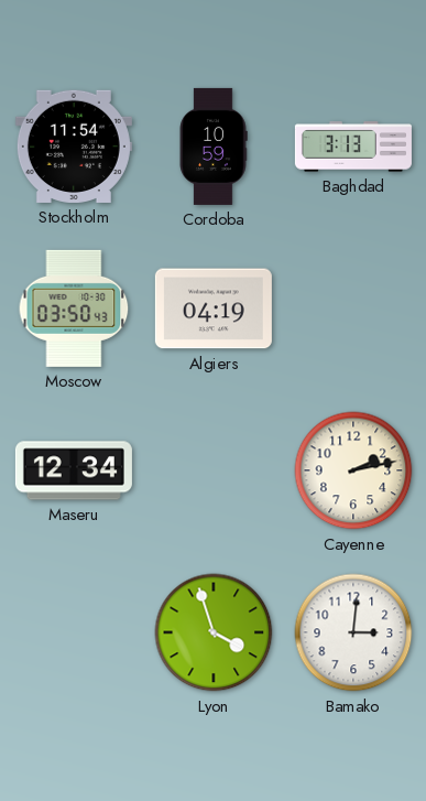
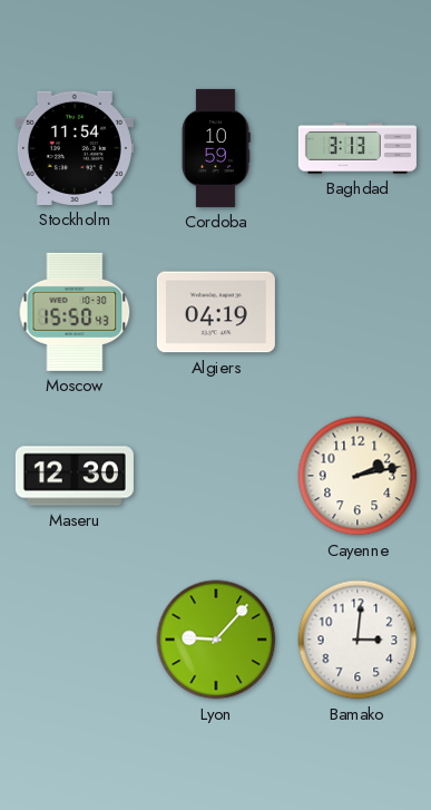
Moscow: 03:50 -> 15:50 (75, 312)
Maseru: 12:34 -> 12:30 (75, 476)
Lyon: 3:57 -> 9:07 (216, 640)
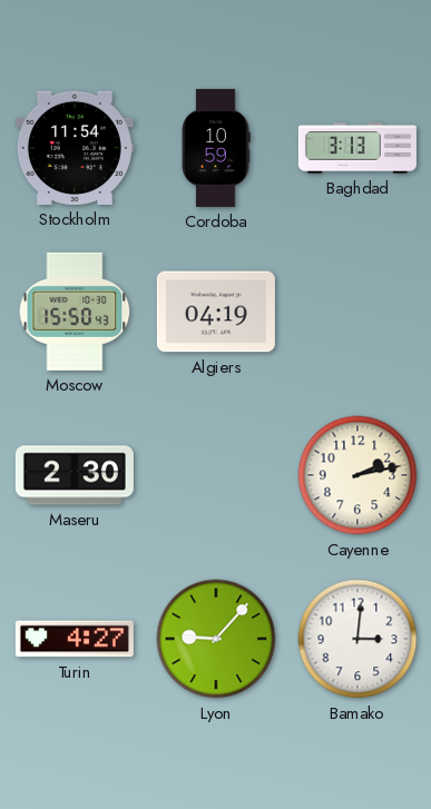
Maseru: 12:30 -> 2:30 (75, 475)
Turin: none -> 4:27 (75, 639)
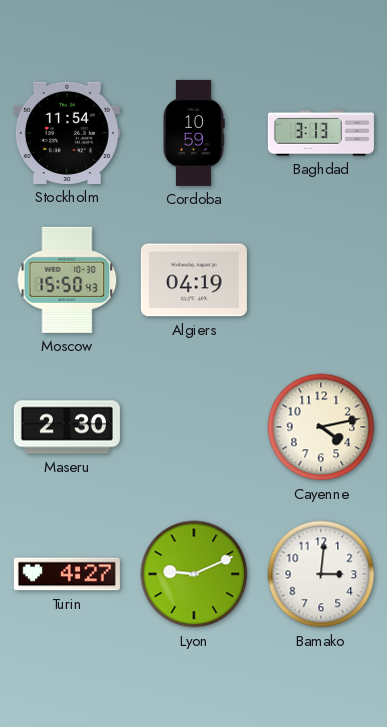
Cayenne: 2:13 -> 4:13 (321, 427)
Lyon: 9:07 -> 9:11 (194, 574)
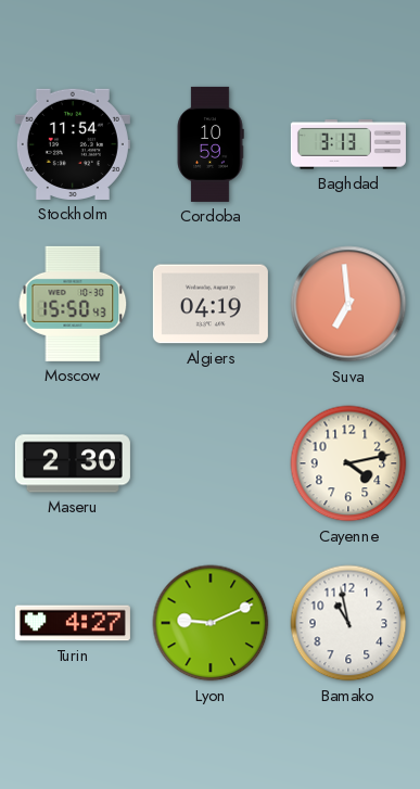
Suva: none -> 6:59 (348, 304)
Bamako: 3:01 -> 10:58 (348, 623)
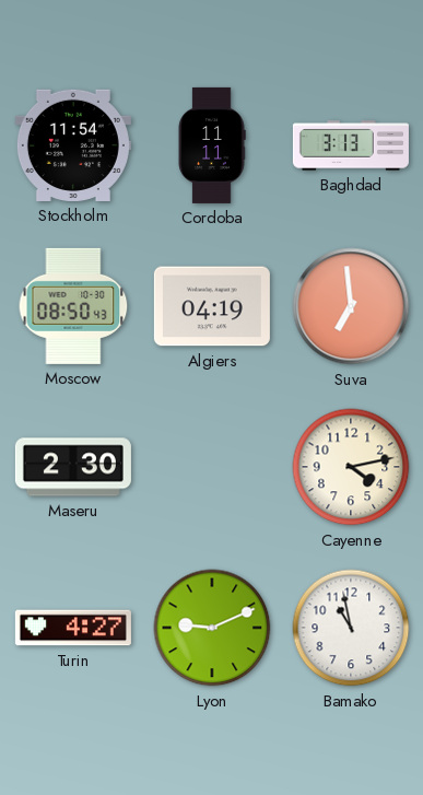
Cordoba: 10:59 -> 11:11 (212, 145)
Moscow: 15:50 -> 08:50 (73, 306)
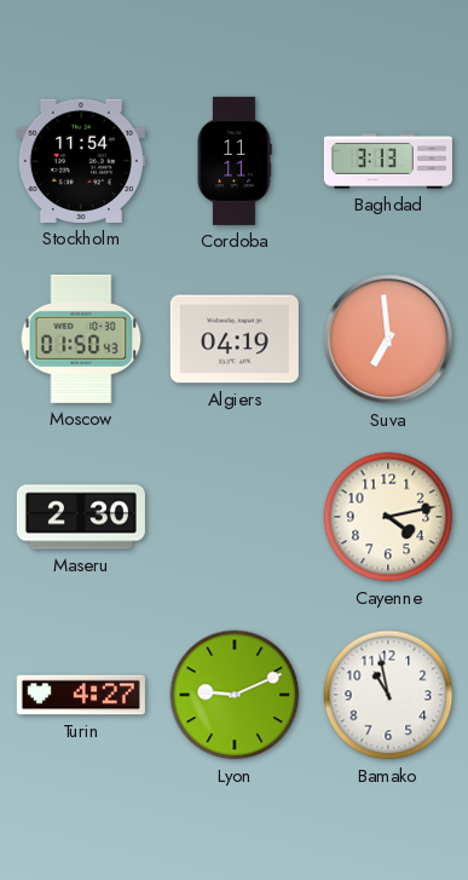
Moscow: 08:50 -> 01:50 (81, 339)
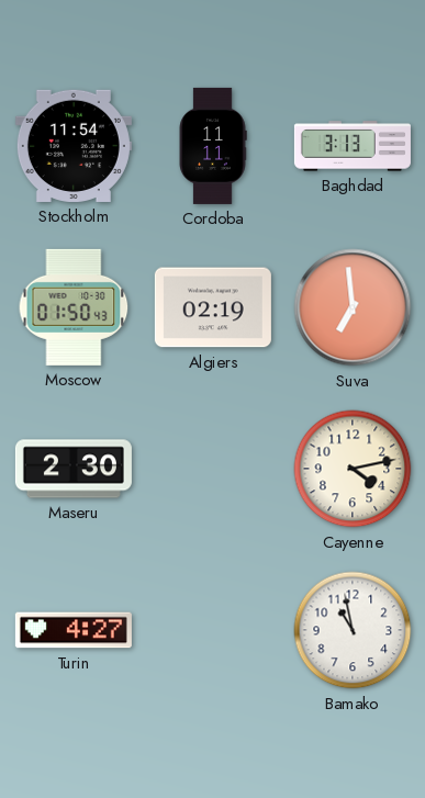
Algiers: 04:19 -> 02:19 (213, 307)
Lyon: 9:11 -> none (235, 695)
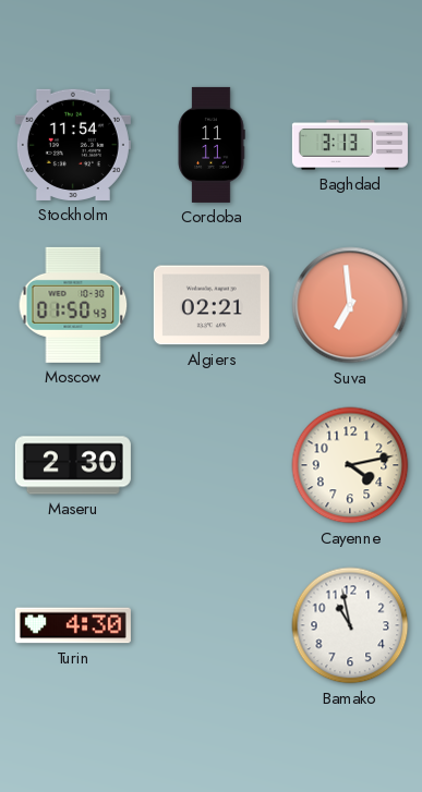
Algiers: 02:19 -> 02:21 (212, 305)
Turin: 4:27 -> 4:30 (73, 625)
